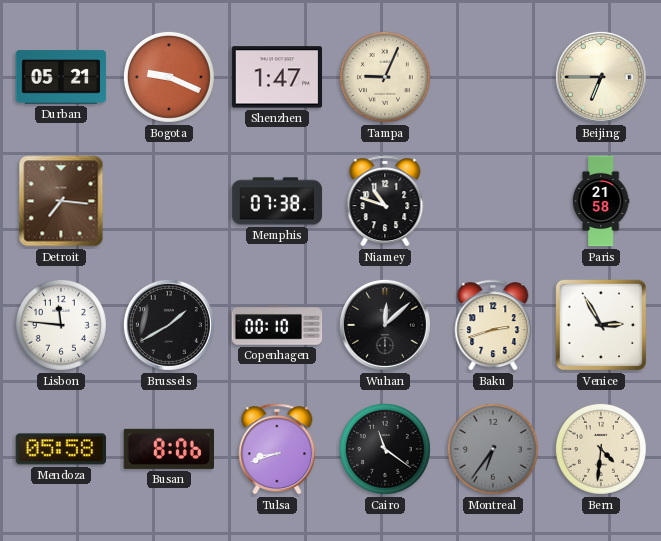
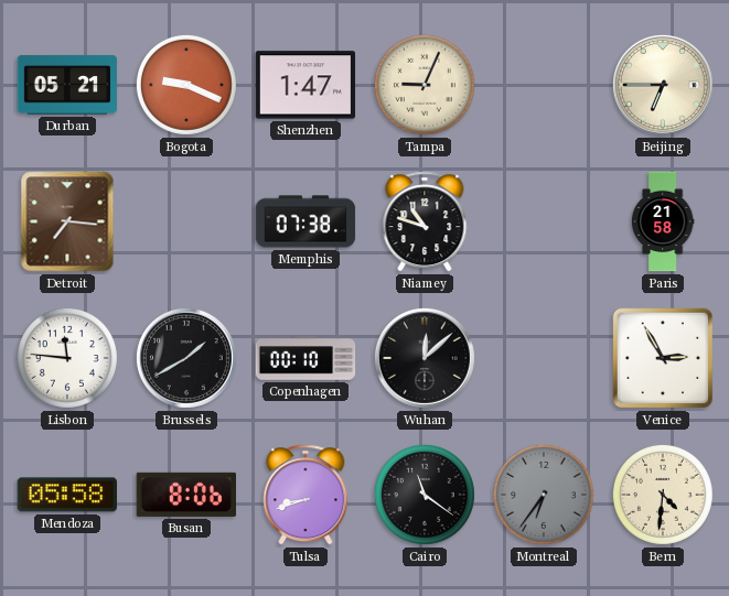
Baku: 2:42 -> none (493, 325)
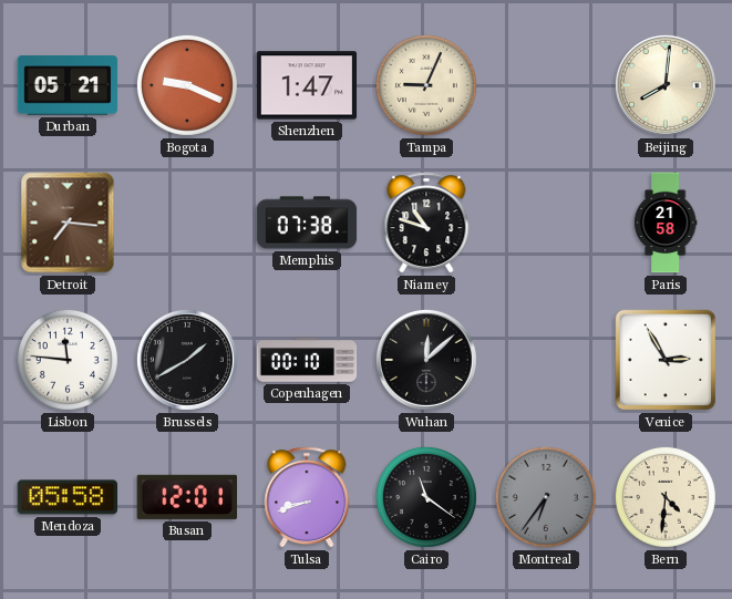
Beijing: 6:45 -> 8:01 (666, 85)
Busan: 8:06 -> 12:01 (186, 497)
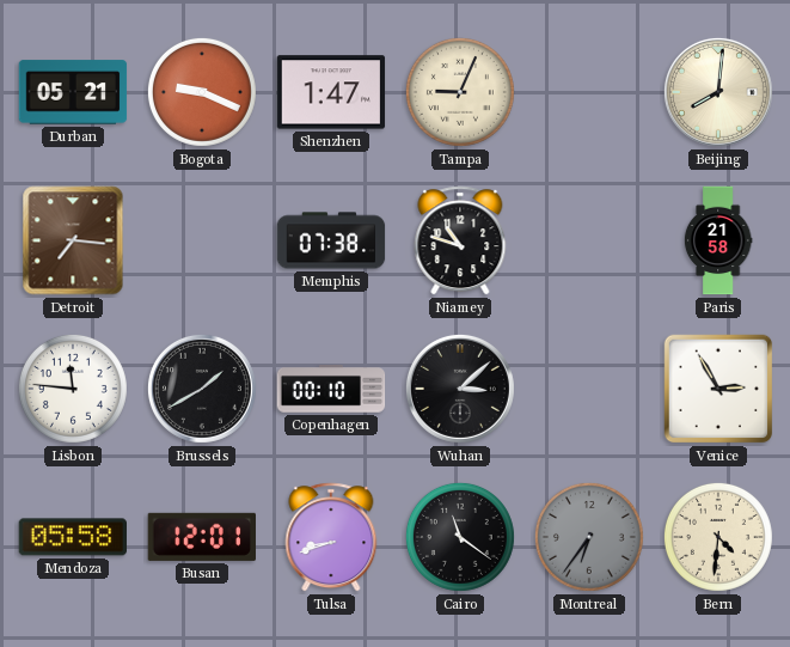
Wuhan: 12:08 -> 3:08 (460, 389)
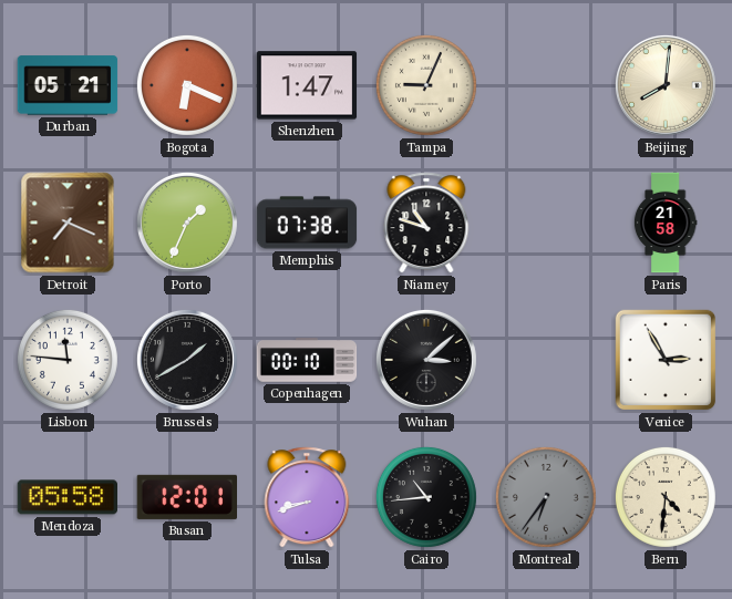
Bogota: 9:19 -> 6:19 (187, 85)
Detroit: 7:16 -> 7:19 (68, 223)
Porto: none -> 1:34 (187, 223)
Cairo: 11:21 -> 10:44 (426, 497)
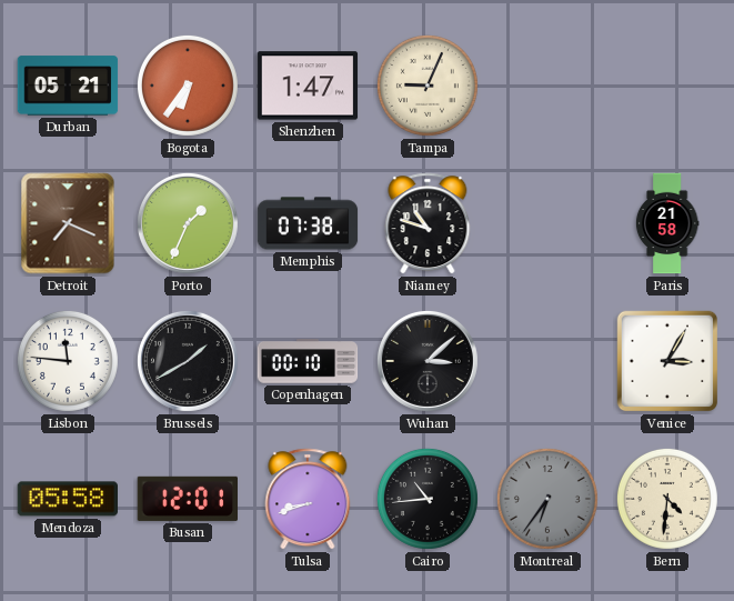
Bogota: 6:19 -> 6:36 (188, 86)
Beijing: 8:01 -> none (666, 85)
Venice: 2:55 -> 3:05 (667, 361)
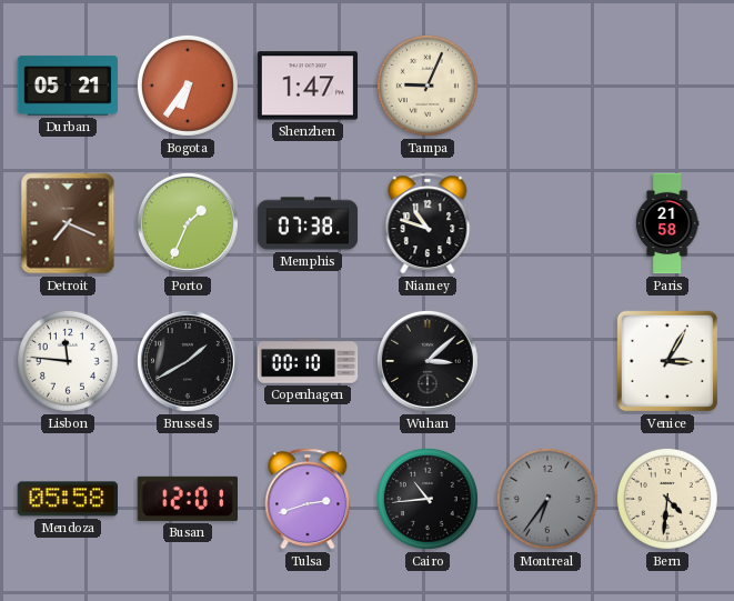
Tulsa: 8:42 -> 2:42 (308, 499)
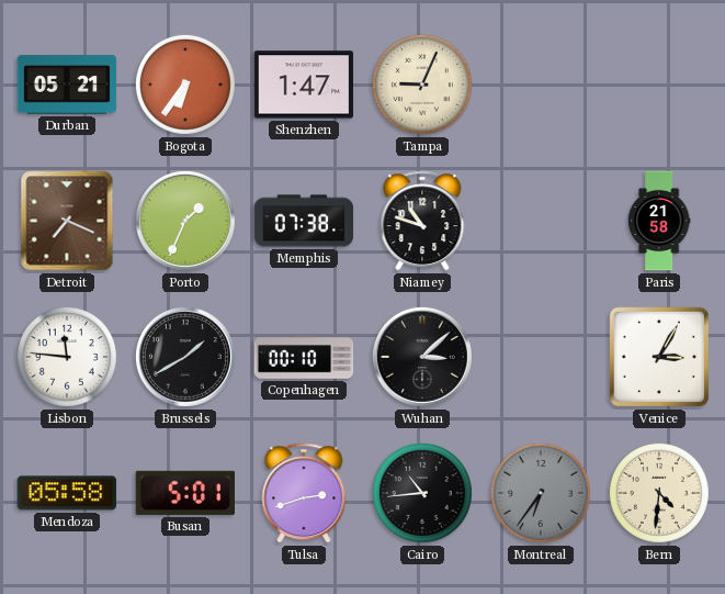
Busan: 12:01 -> 5:01 (184, 493)
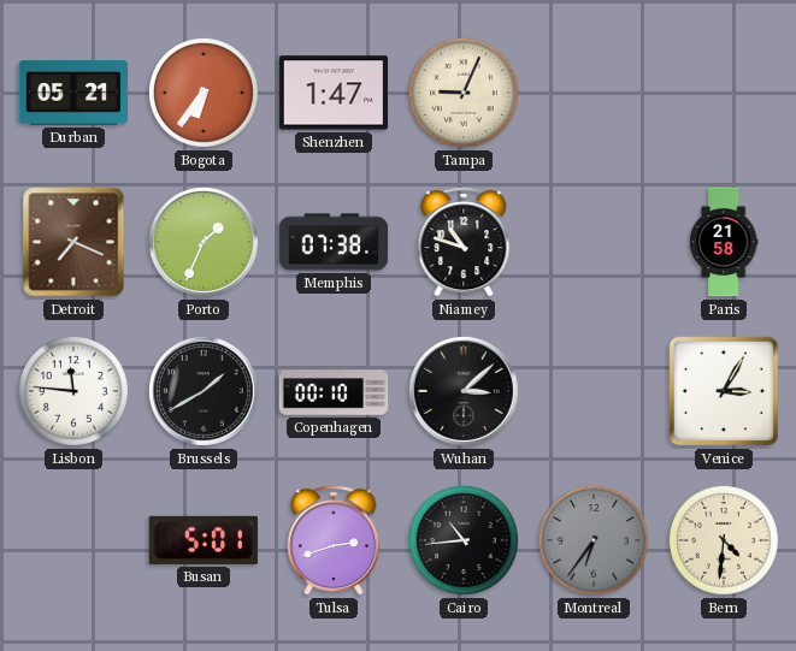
Mendoza: 05:58 -> none (66, 493)
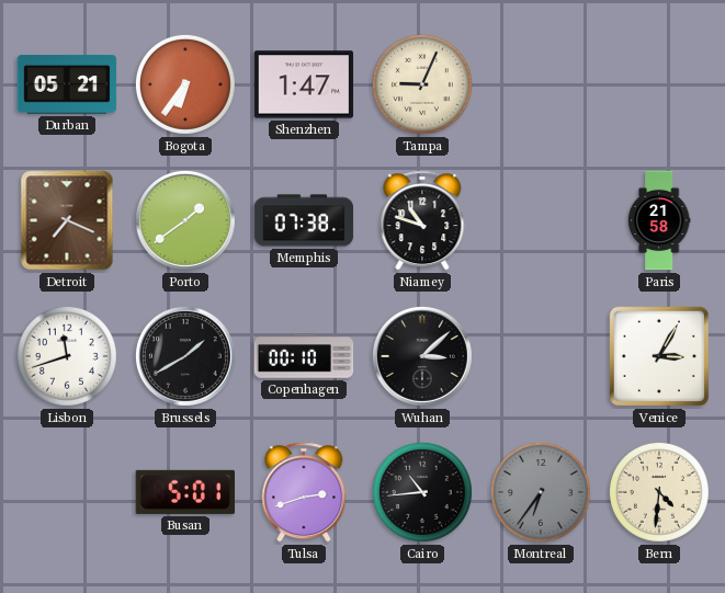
Porto: 1:34 -> 1:39 (185, 220)
Lisbon: 11:46 -> 11:42 (67, 356)
